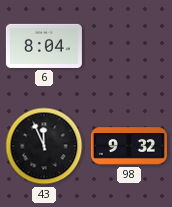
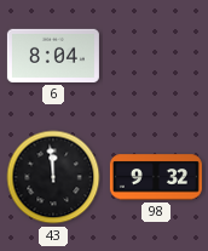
43: 11:56 -> 11:59 (53, 177)
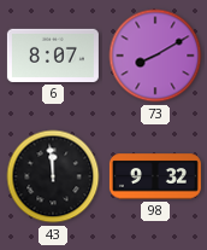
6: 8:04 -> 8:07 (53, 56)
73: none -> 8:10 (155, 56)
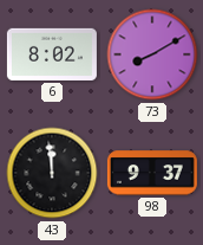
6: 8:07 -> 8:02 (52, 54)
98: 9:32 -> 9:37 (152, 173)
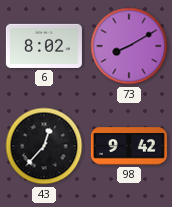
43: 11:59 -> 12:37 (44, 146)
98: 9:37 -> 9:42 (129, 146)
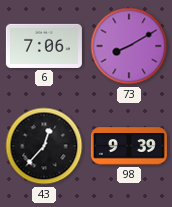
6: 8:02 -> 7:06 (44, 46)
98: 9:42 -> 9:39 (129, 146)
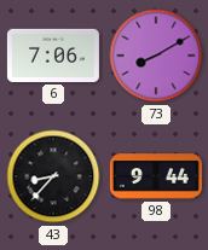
43: 12:37 -> 8:37 (53, 176)
98: 9:39 -> 9:44 (156, 176)
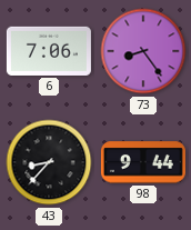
73: 8:10 -> 8:24 (143, 51)
